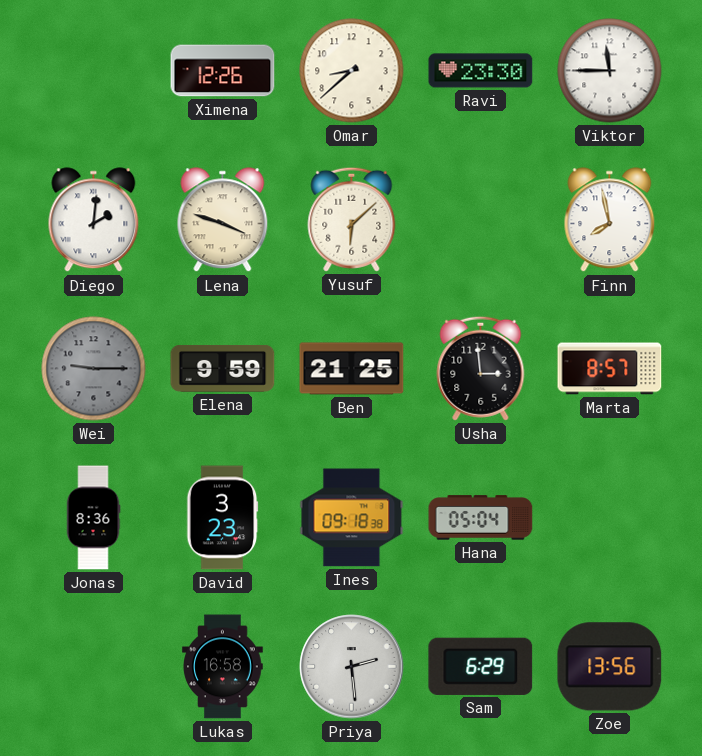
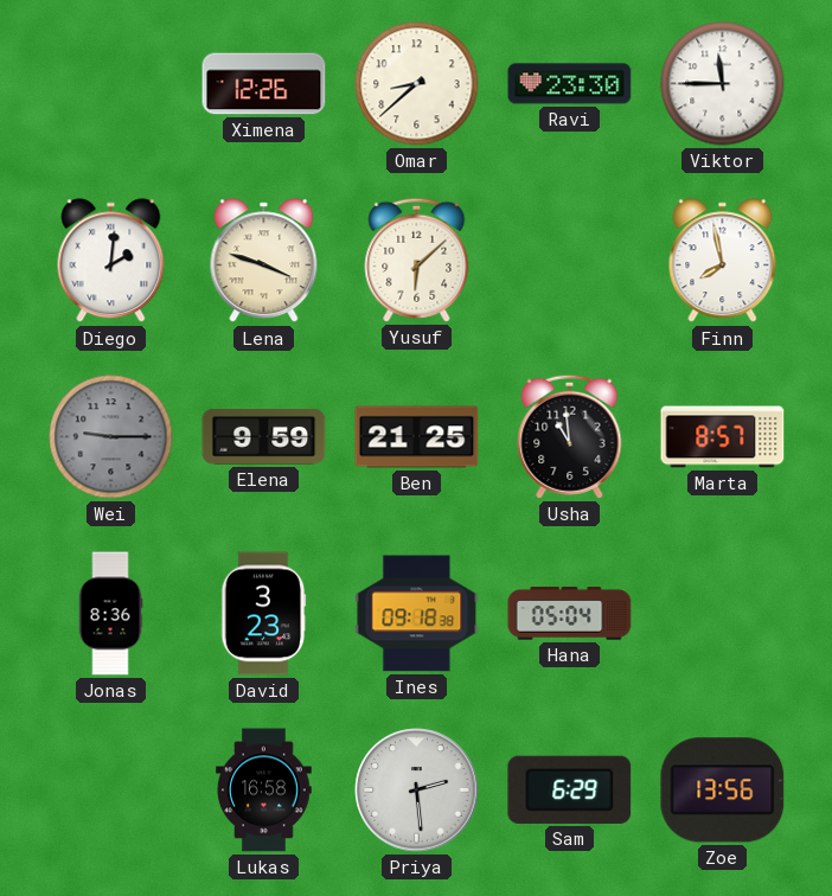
Usha: 2:59 -> 10:59 (570, 436)
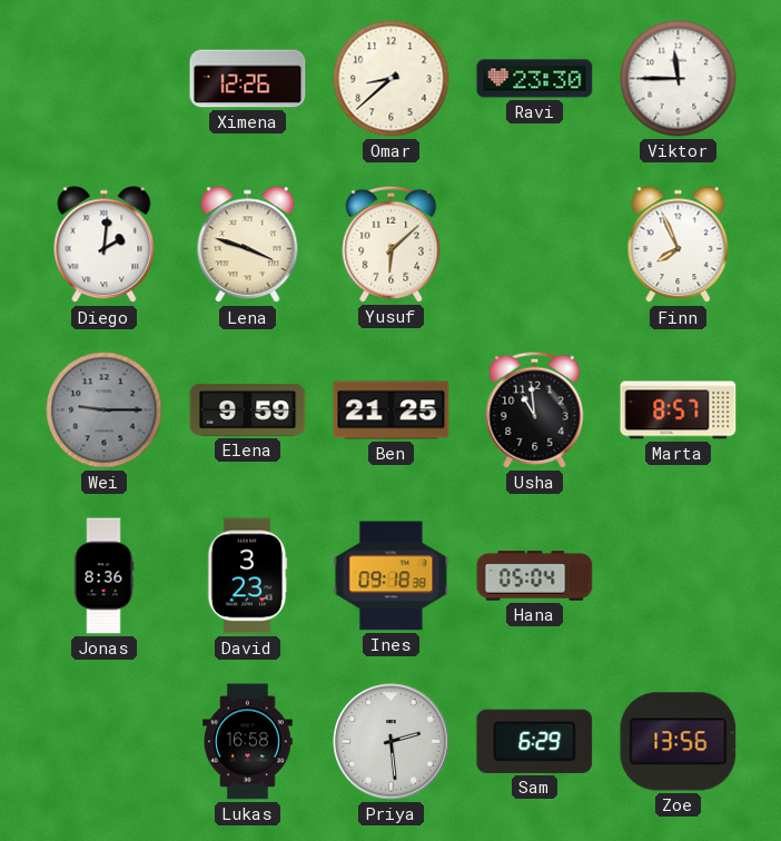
Finn: 7:58 -> 7:56 (679, 245)
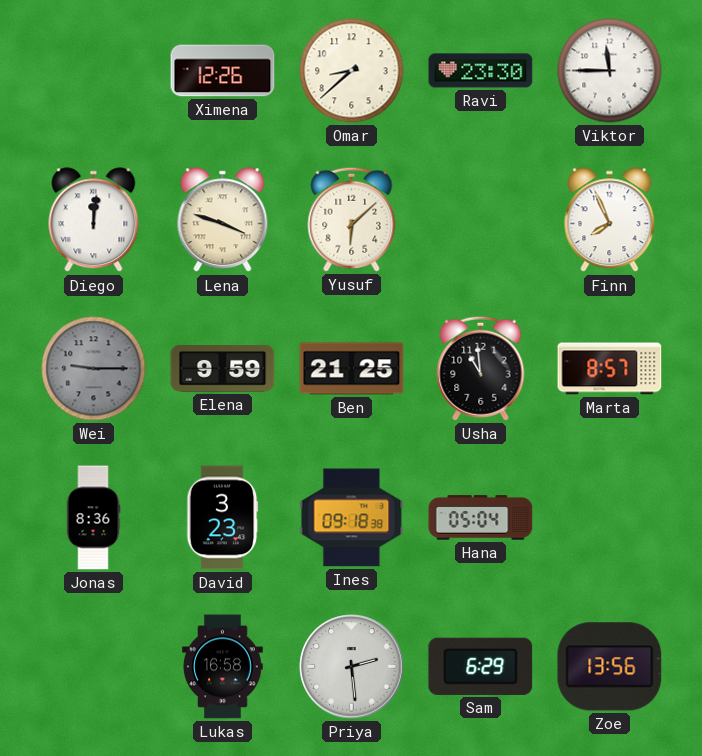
Diego: 2:01 -> 12:01 (94, 220)
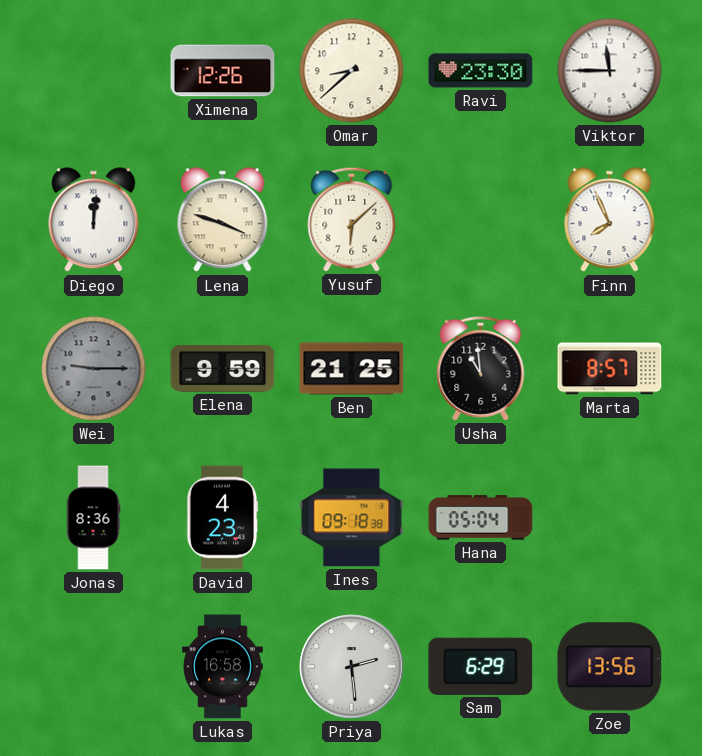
David: 3:23 -> 4:23 (222, 518)
